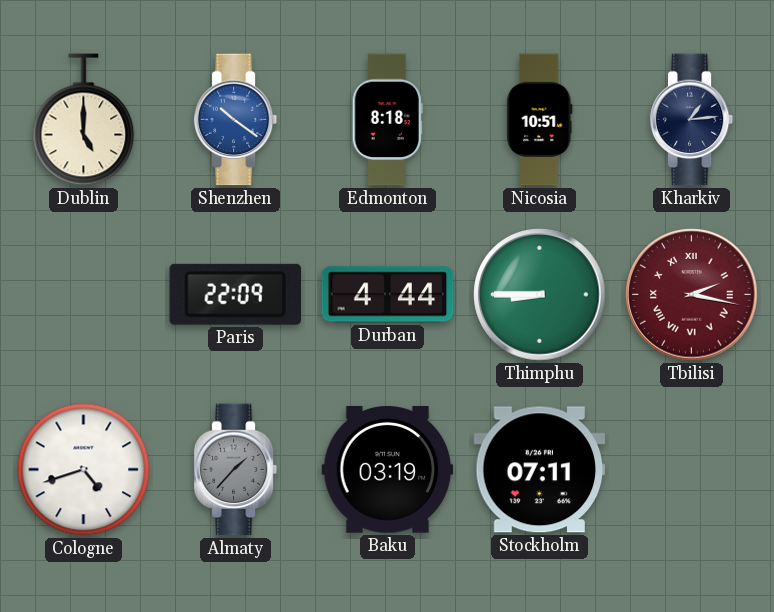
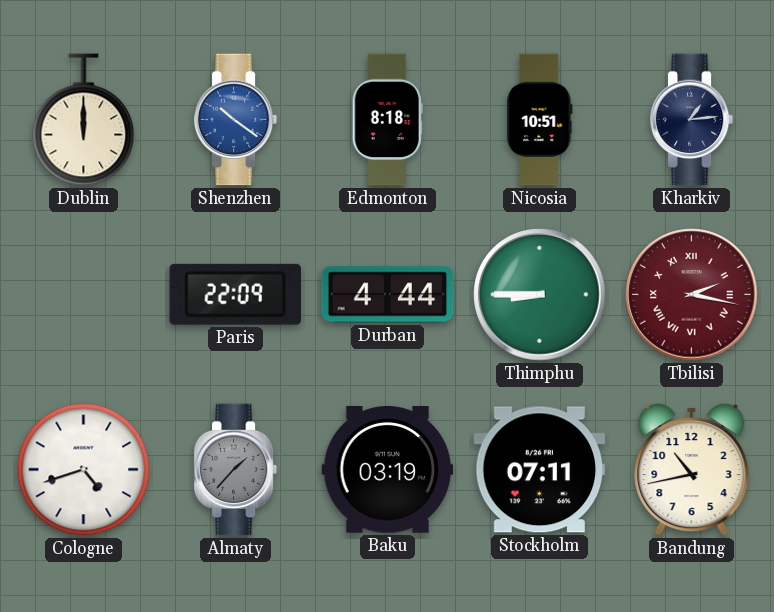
Dublin: 5:00 -> 12:00 (84, 120)
Bandung: none -> 10:43 (692, 470)
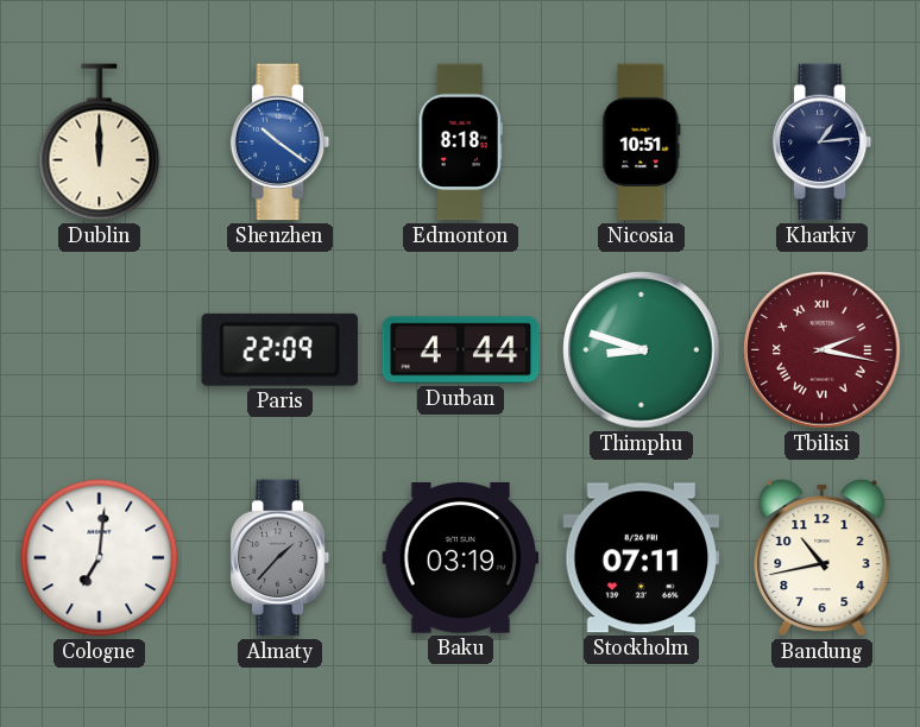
Thimphu: 8:45 -> 8:48 (642, 350)
Cologne: 4:42 -> 7:01 (100, 558)
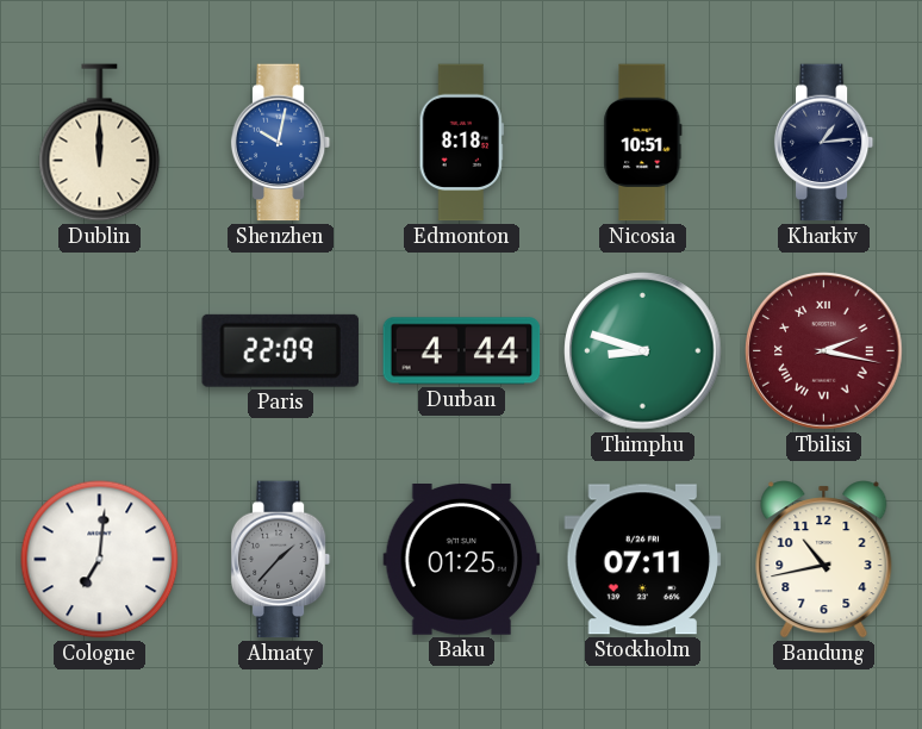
Shenzhen: 10:21 -> 10:02 (281, 143)
Baku: 03:19 -> 01:25 (462, 560)
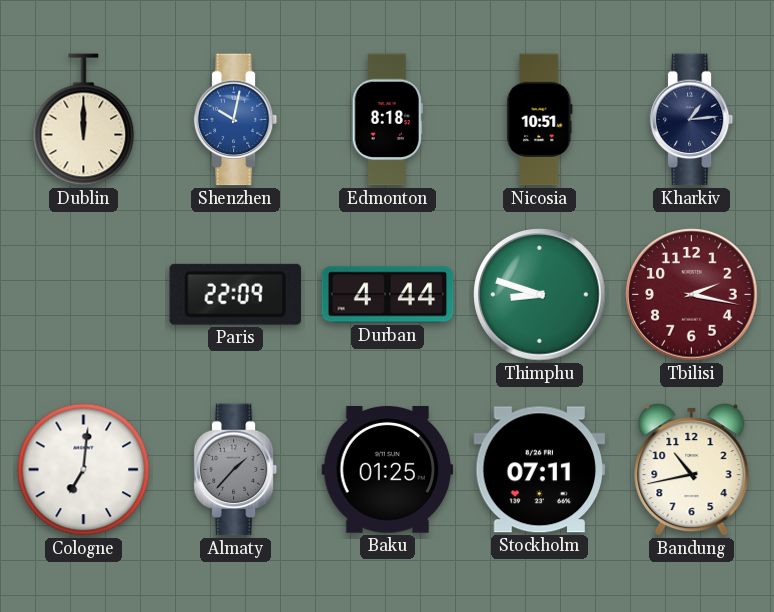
Tbilisi numerals: Roman -> Arabic (692, 295)
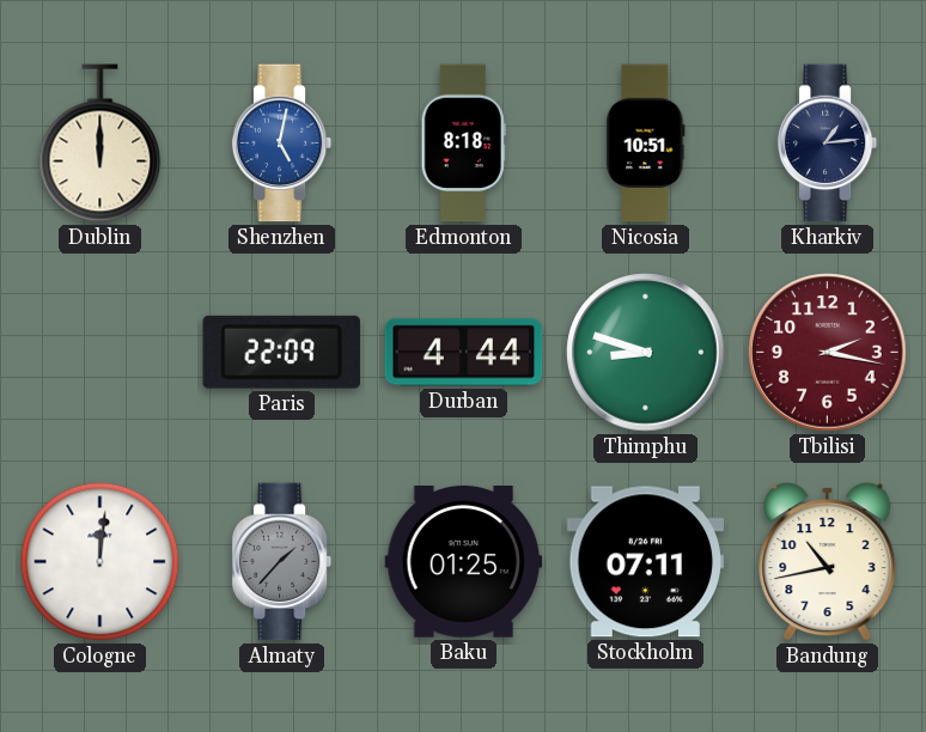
Shenzhen: 10:02 -> 5:02 (282, 144)
Cologne: 7:01 -> 12:01 (100, 562)
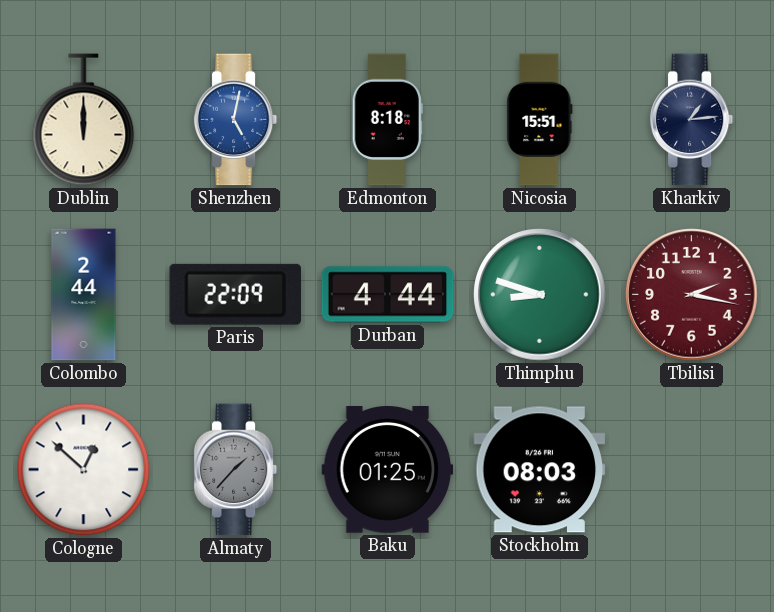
Nicosia: 10:51 -> 15:51 (540, 120)
Colombo: none -> 2:44 (84, 295)
Cologne: 12:01 -> 12:52 (84, 470)
Stockholm: 07:11 -> 08:03 (540, 470)
Bandung: 10:43 -> none (828, 562)
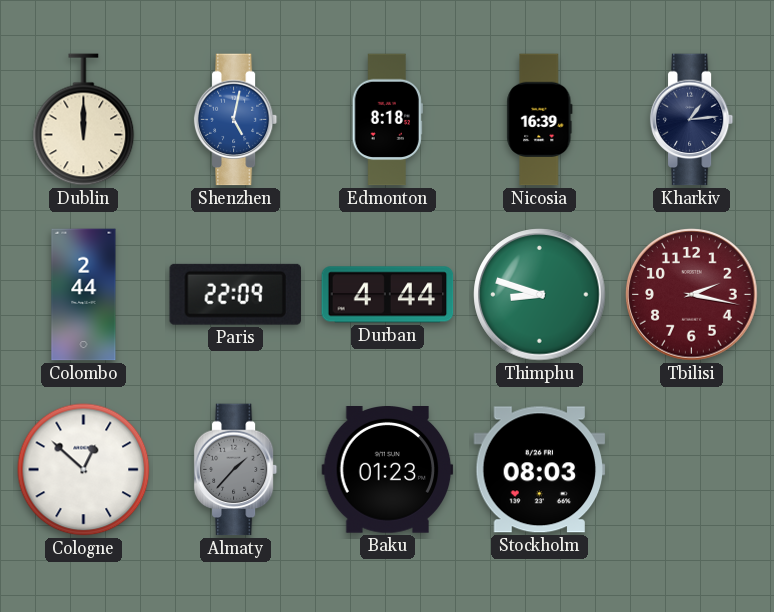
Nicosia: 15:51 -> 16:39 (540, 120)
Baku: 01:25 -> 01:23 (388, 470)
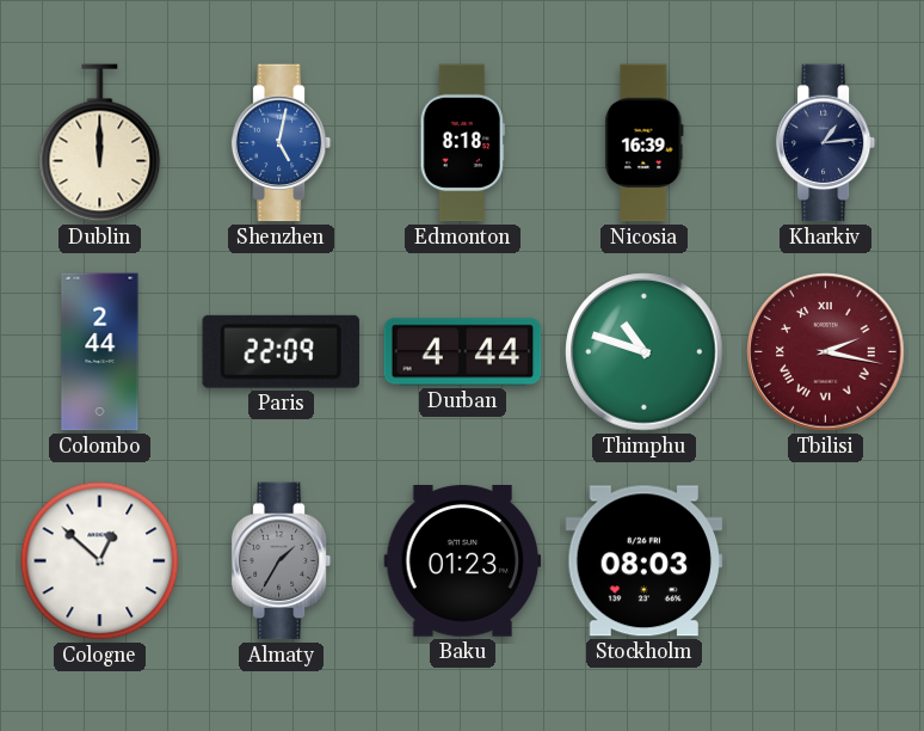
Thimphu: 8:48 -> 10:48 (645, 352)
Tbilisi numerals: Arabic -> Roman (826, 352)
Almaty: 1:37 -> 1:35 (282, 561)
